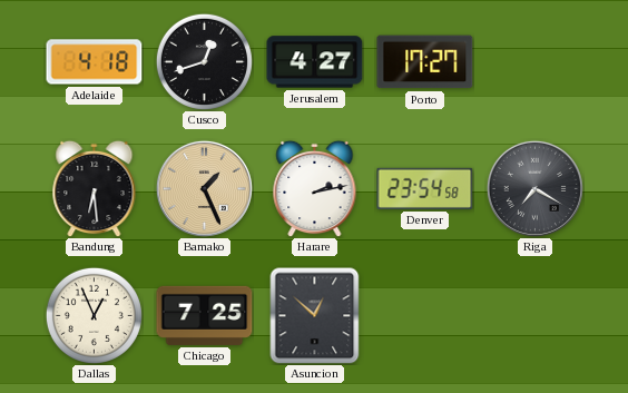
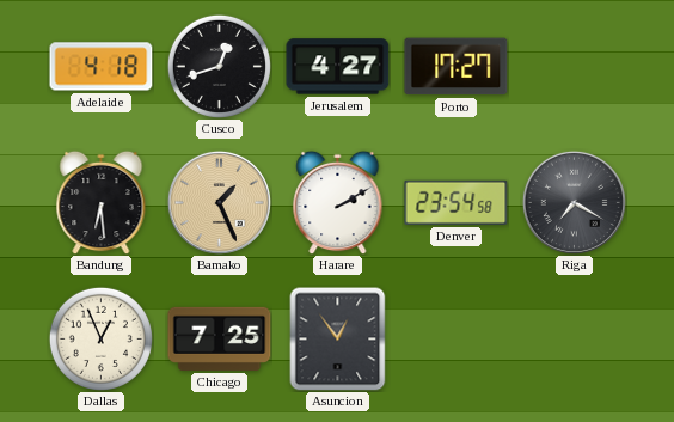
Harare: 2:13 -> 2:10 (338, 202)
Asuncion: 12:52 -> 12:54 (338, 338)
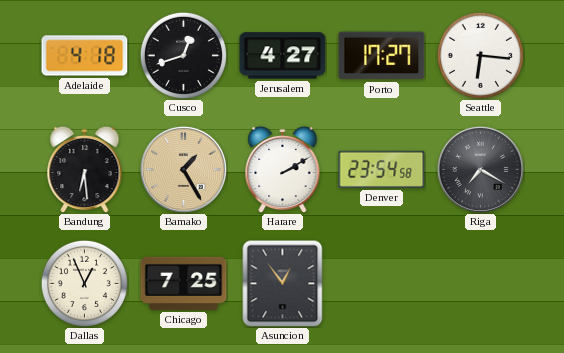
Seattle: none -> 6:16 (480, 55)
Bamako: 1:26 -> 1:25 (183, 169)
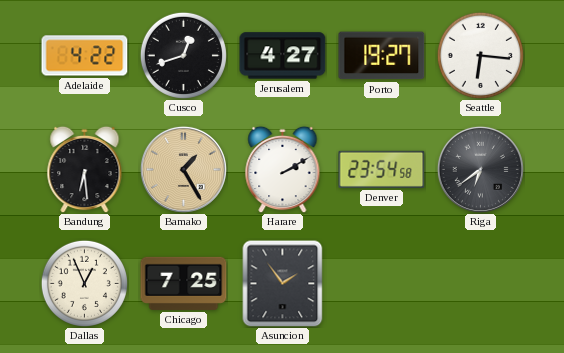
Adelaide: 4:18 -> 4:22 (85, 56)
Porto: 17:27 -> 19:27 (382, 56)
Riga: 7:20 -> 6:39 (480, 169)
Asuncion: 12:54 -> 1:54 (283, 283)
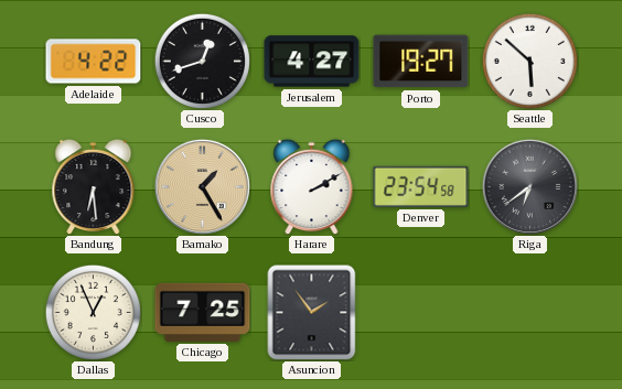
Seattle: 6:16 -> 5:52 (529, 61)
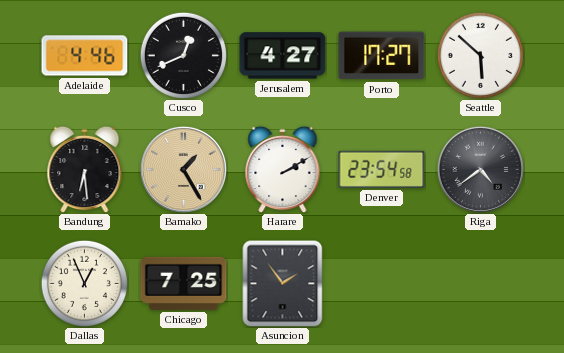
Adelaide: 4:22 -> 4:46 (85, 56)
Cusco: 12:42 -> 12:41 (183, 55)
Porto: 19:27 -> 17:27 (382, 56)
Riga: 6:39 -> 4:39 (480, 169)
